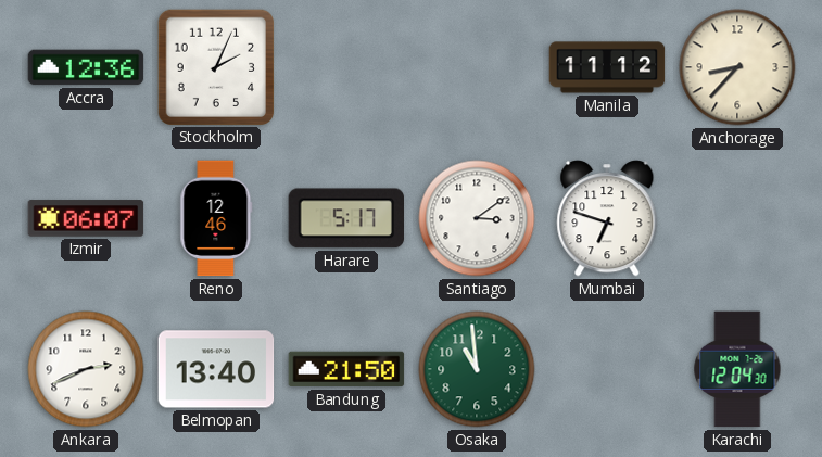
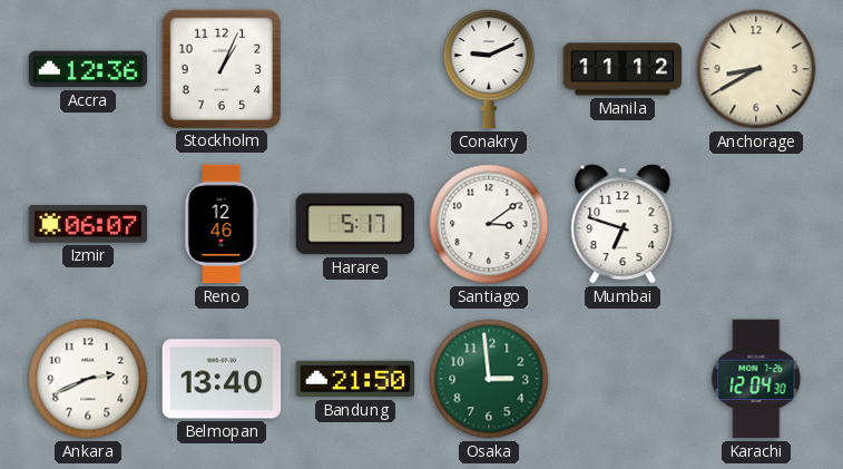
Stockholm: 2:04 -> 1:04 (220, 68)
Conakry: none -> 9:11 (489, 69)
Anchorage: 8:37 -> 8:40 (756, 69)
Osaka: 10:59 -> 2:59 (489, 379)
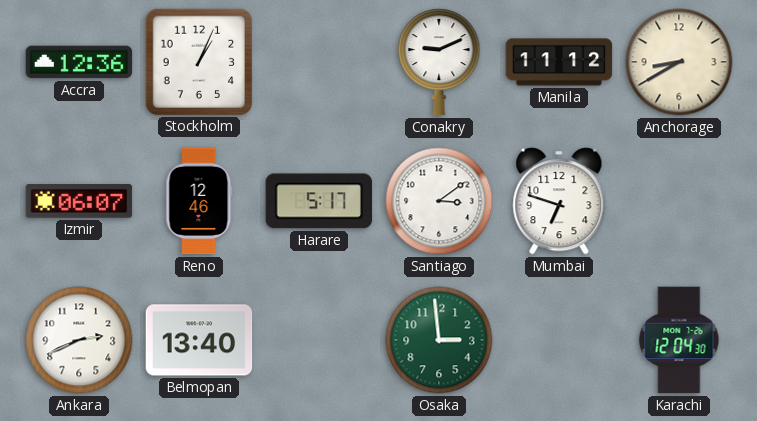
Bandung: 21:50 -> none (355, 379)
